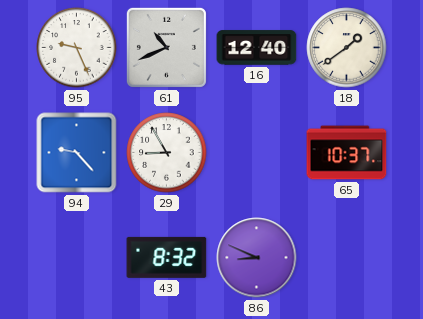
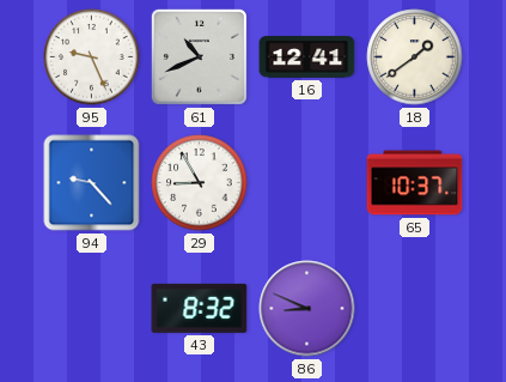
16: 12:40 -> 12:41 (307, 57)
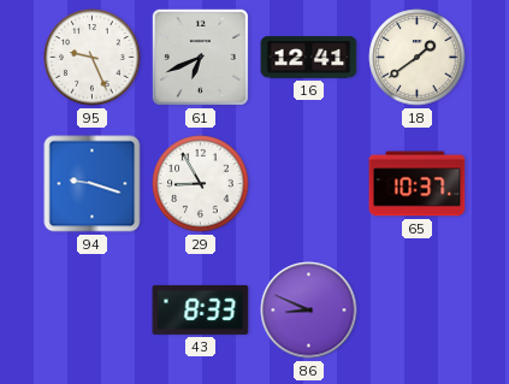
61: 10:41 -> 6:41 (200, 57)
94: 9:23 -> 9:18 (93, 184)
43: 8:32 -> 8:33 (201, 309)
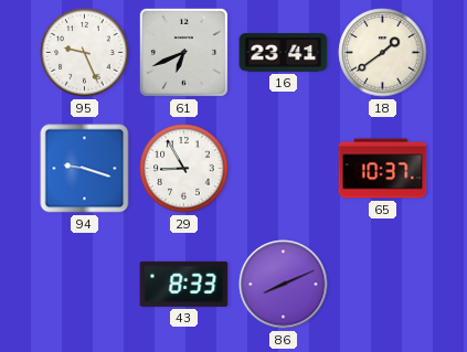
16: 12:41 -> 23:41 (284, 53)
86: 8:49 -> 8:11 (284, 285)
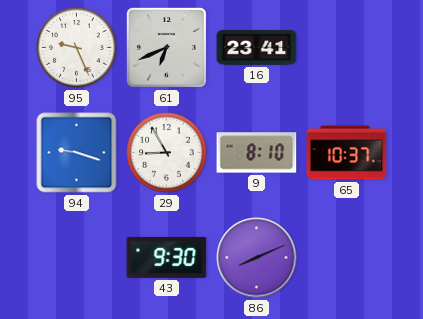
18: 1:39 -> none (383, 53)
9: none -> 8:10 (257, 153)
43: 8:33 -> 9:30 (167, 257)
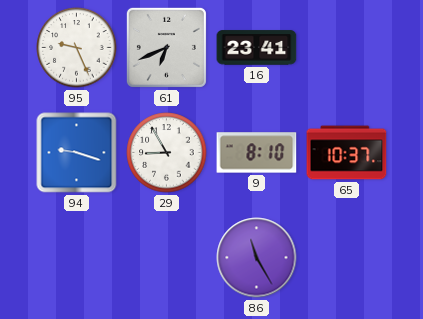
43: 9:30 -> none (167, 257)
86: 8:11 -> 11:25 (257, 258)
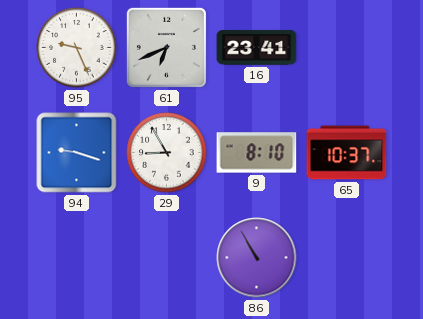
86: 11:25 -> 10:55 (257, 258)
